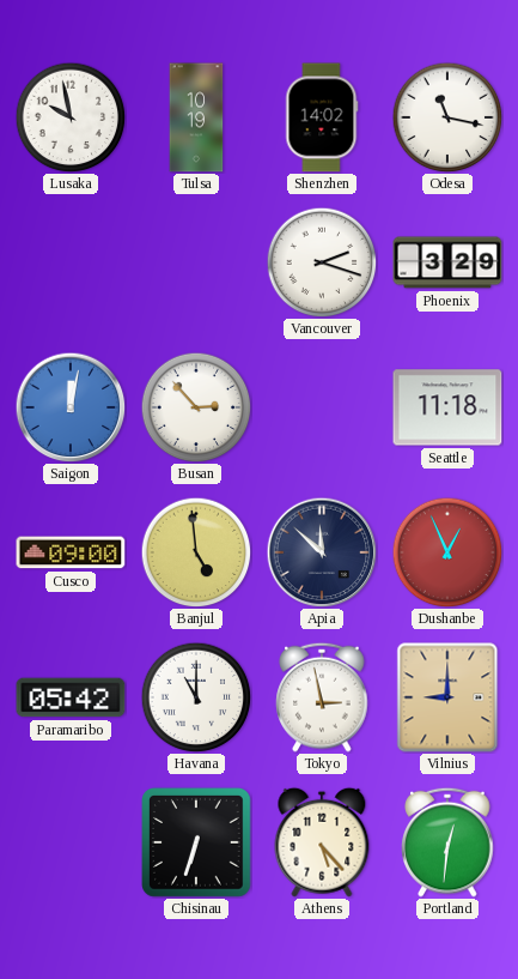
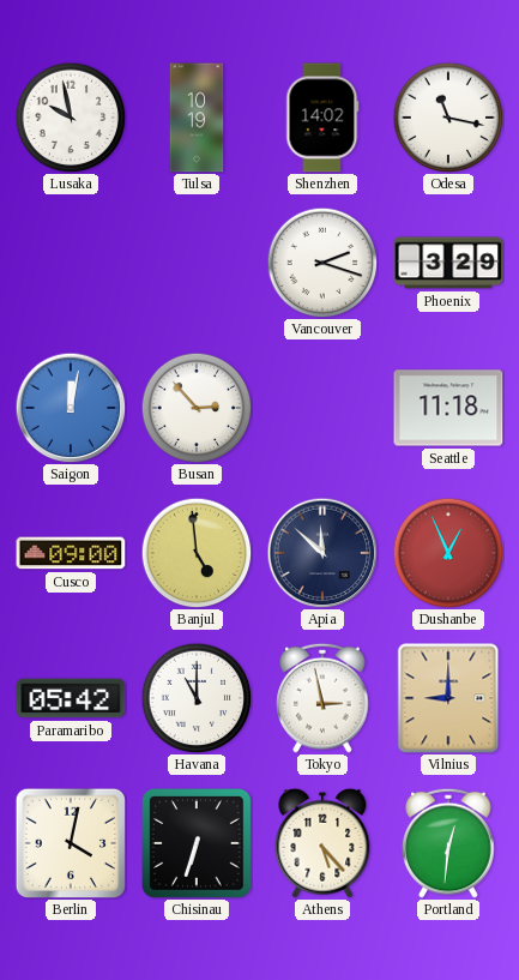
Berlin: none -> 4:02 (70, 842)
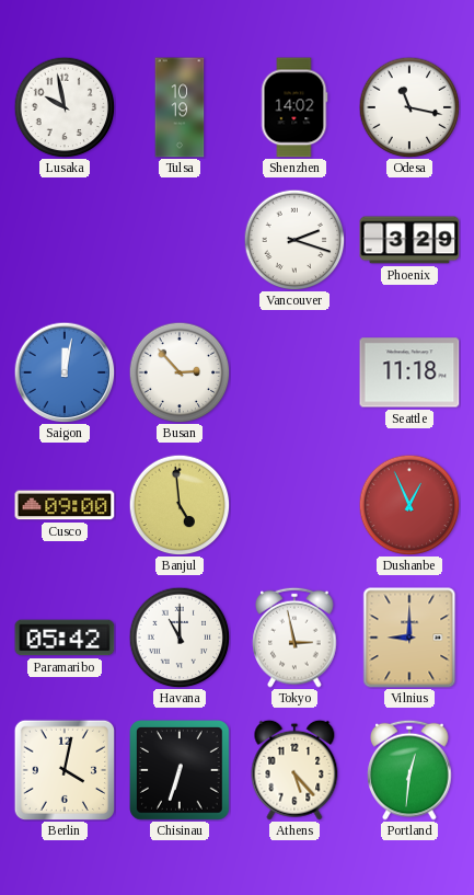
Apia: 11:52 -> none (322, 553)
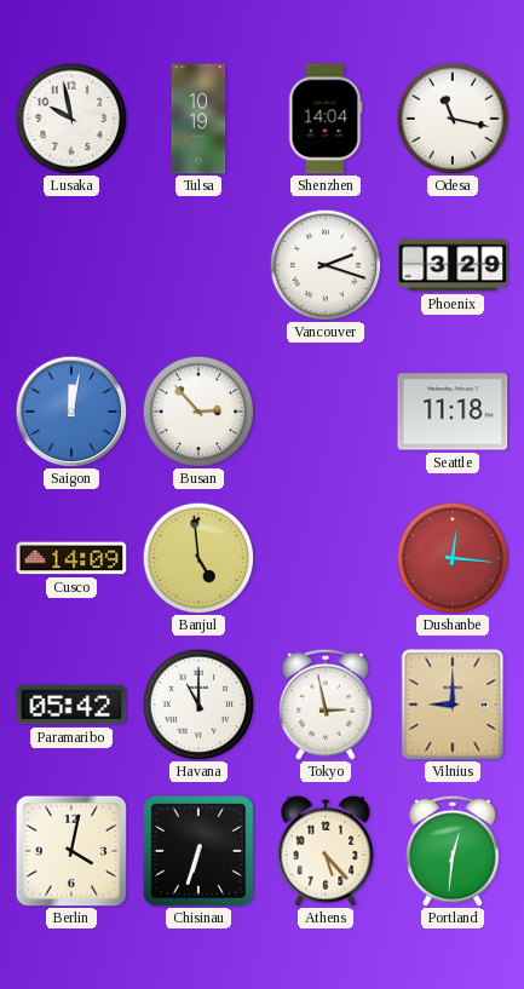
Shenzhen: 14:02 -> 14:04 (326, 119)
Cusco: 09:00 -> 14:09 (71, 558)
Dushanbe: 12:56 -> 12:16 (453, 558)
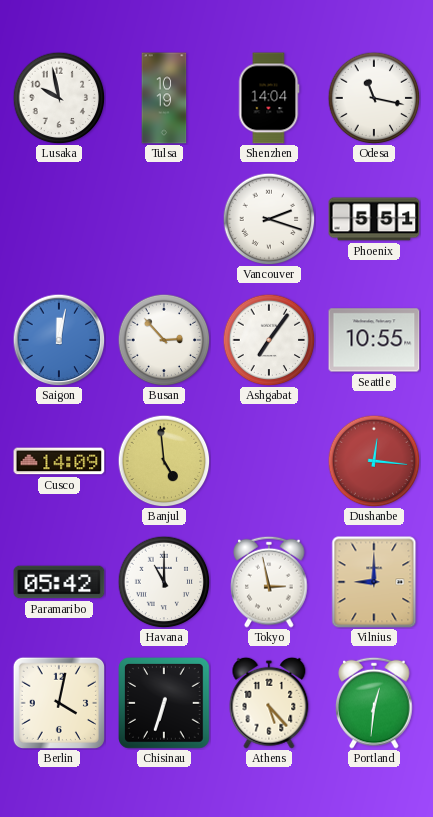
Phoenix: 3:29 -> 5:51 (374, 219)
Ashgabat: none -> 7:06 (269, 340)
Seattle: 11:18 -> 10:55 (374, 340)
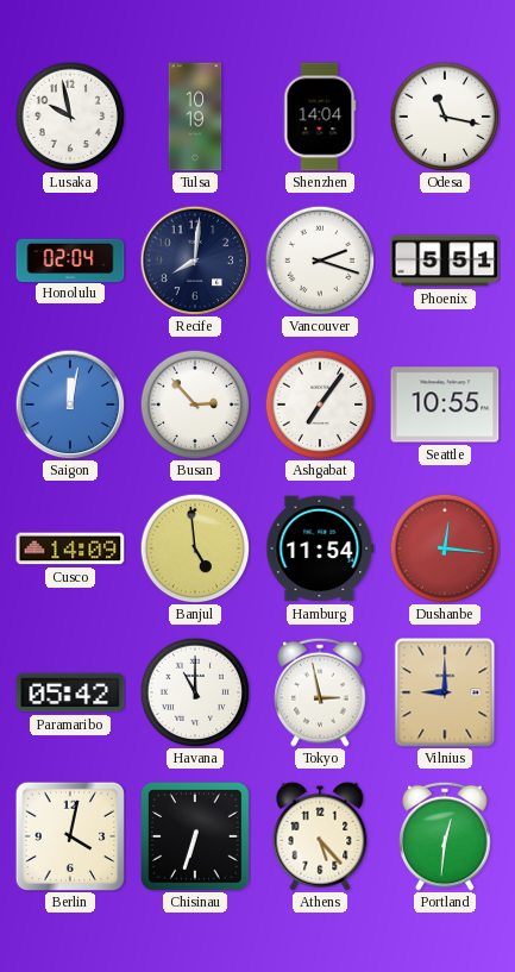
Honolulu: none -> 02:04 (70, 259)
Recife: none -> 8:01 (195, 261)
Hamburg: none -> 11:54 (320, 548)
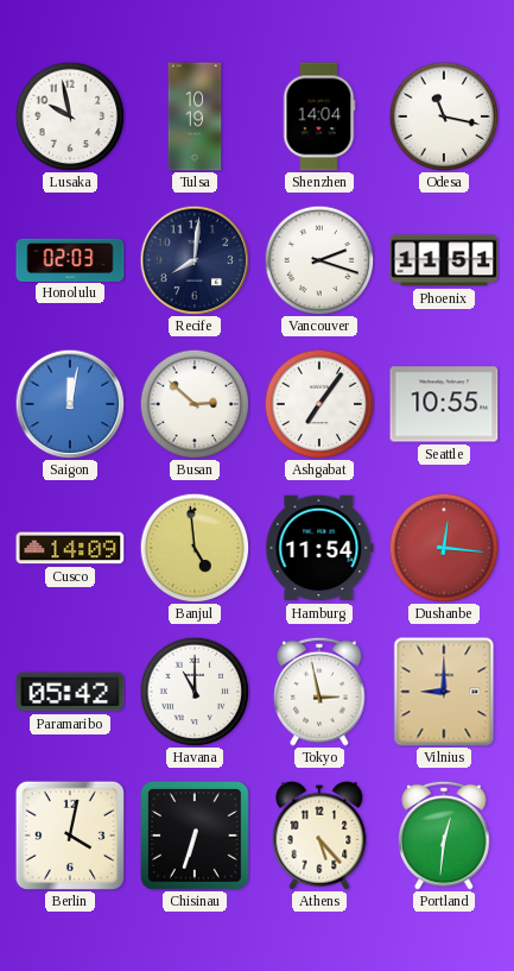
Honolulu: 02:04 -> 02:03 (70, 259)
Phoenix: 5:51 -> 11:51 (444, 260)
Busan: 2:53 -> 2:52 (195, 404)
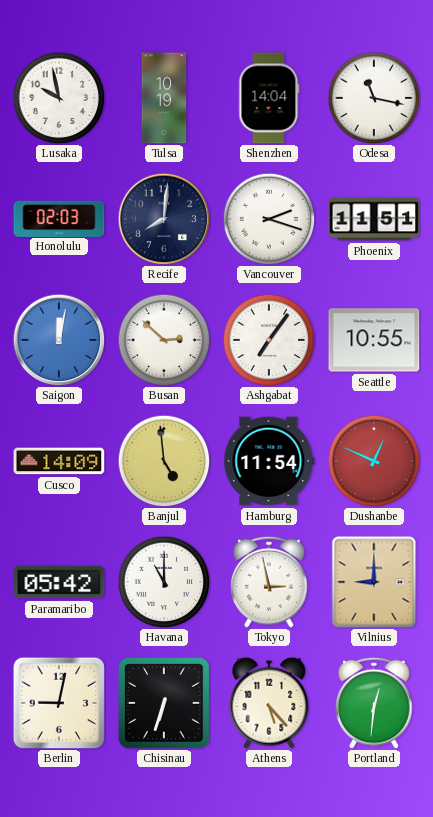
Dushanbe: 12:16 -> 12:49 (374, 461)
Berlin: 4:02 -> 9:02 (58, 702)
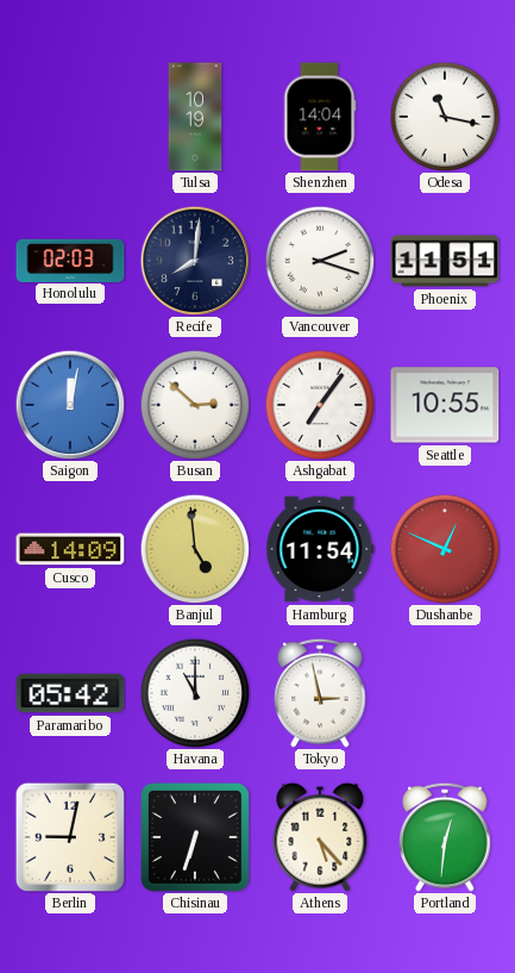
Lusaka: 9:58 -> none (59, 98)
Vilnius: 9:00 -> none (374, 582)
